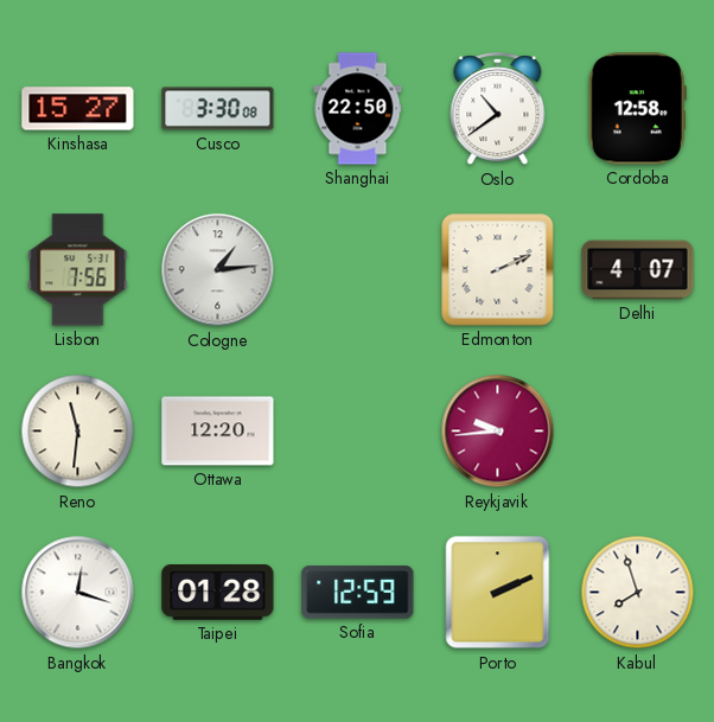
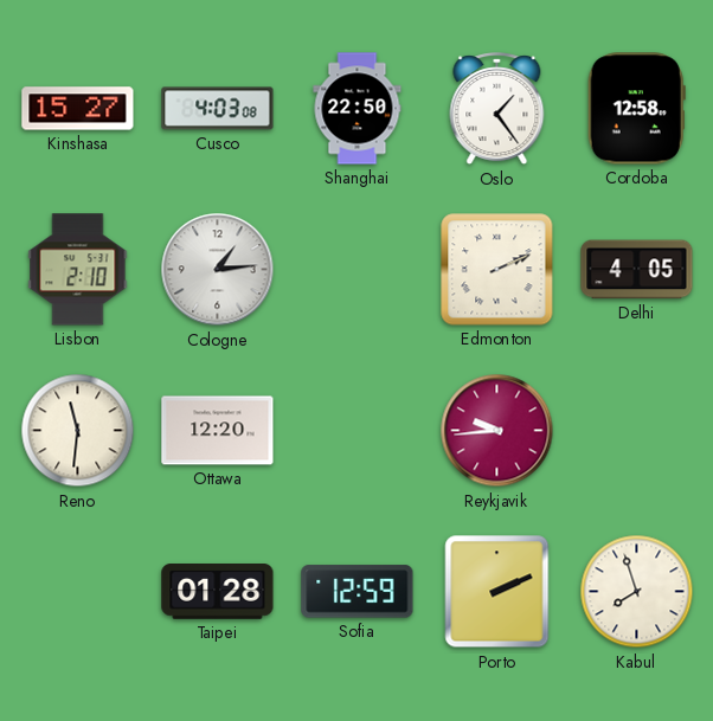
Cusco: 3:30 -> 4:03 (218, 109)
Oslo: 10:39 -> 1:24 (497, 109)
Lisbon: 7:56 -> 2:10 (78, 270)
Delhi: 4:07 -> 4:05 (637, 270)
Bangkok: 12:18 -> none (78, 593)
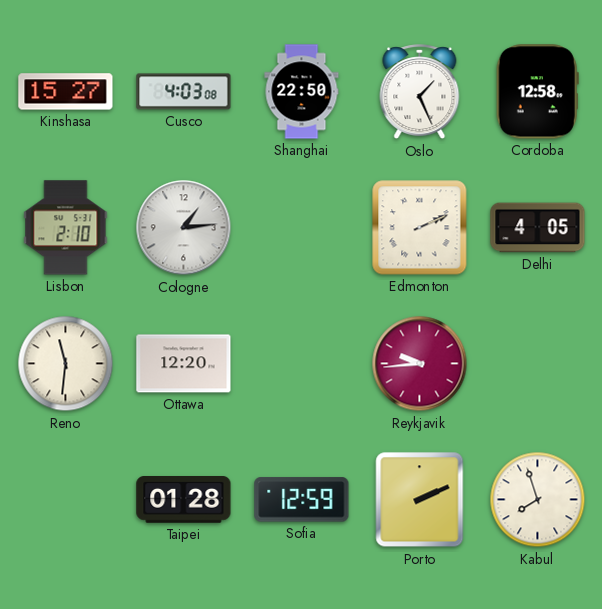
Oslo: 1:24 -> 1:26 (420, 92)
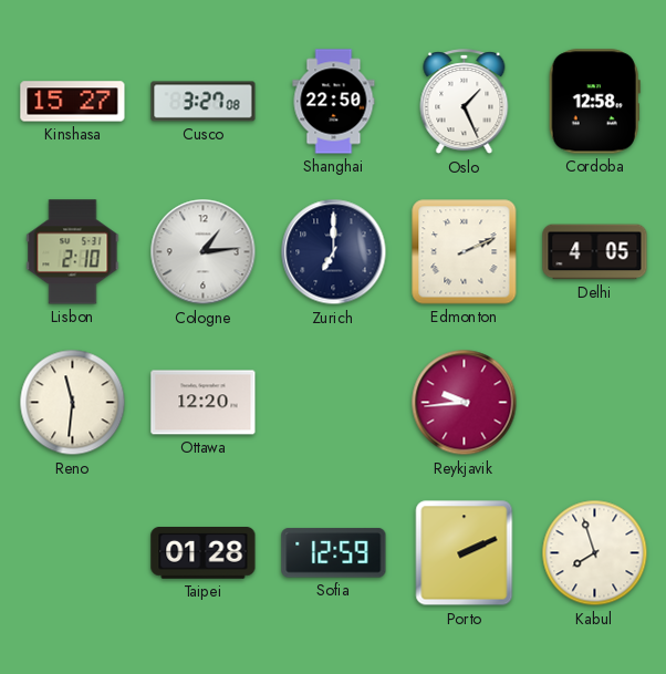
Cusco: 4:03 -> 3:27 (204, 102)
Zurich: none -> 7:00 (334, 252)
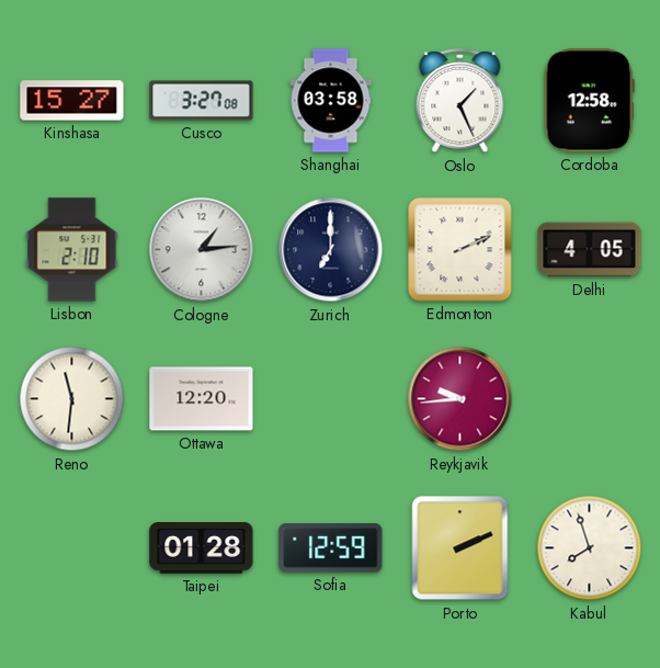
Shanghai: 22:50 -> 03:58 (331, 101)
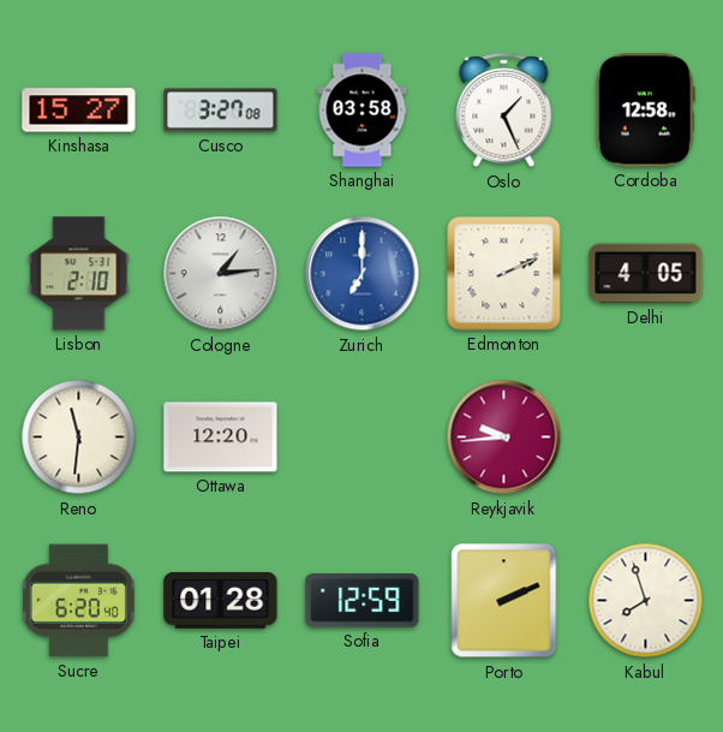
Zurich dial: navy -> blue (363, 274)
Sucre: none -> 6:20 (78, 601)
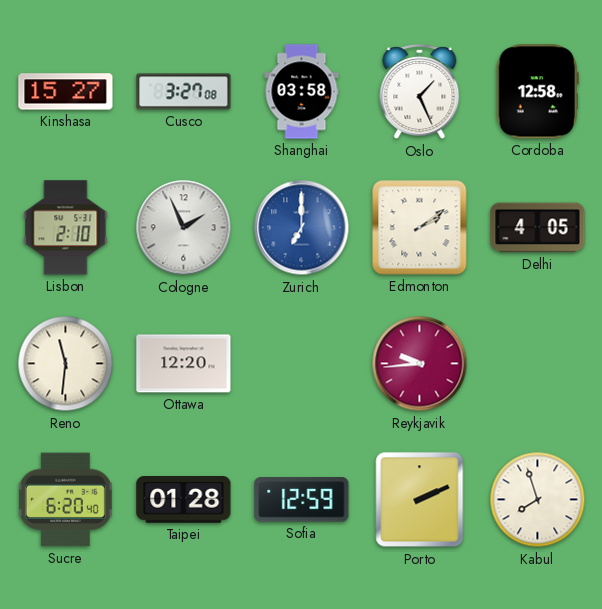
Cologne: 1:14 -> 1:56 (184, 228)
Edmonton: 2:11 -> 2:09 (420, 228)
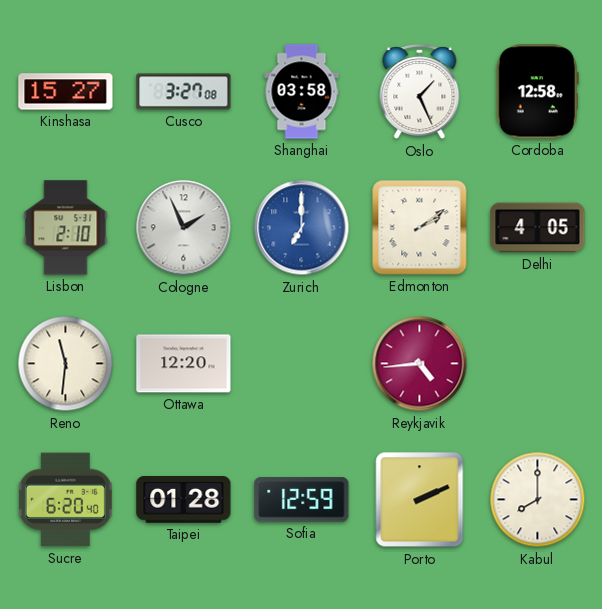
Reykjavik: 9:44 -> 4:44 (420, 364)
Kabul: 7:57 -> 8:00 (538, 500)
